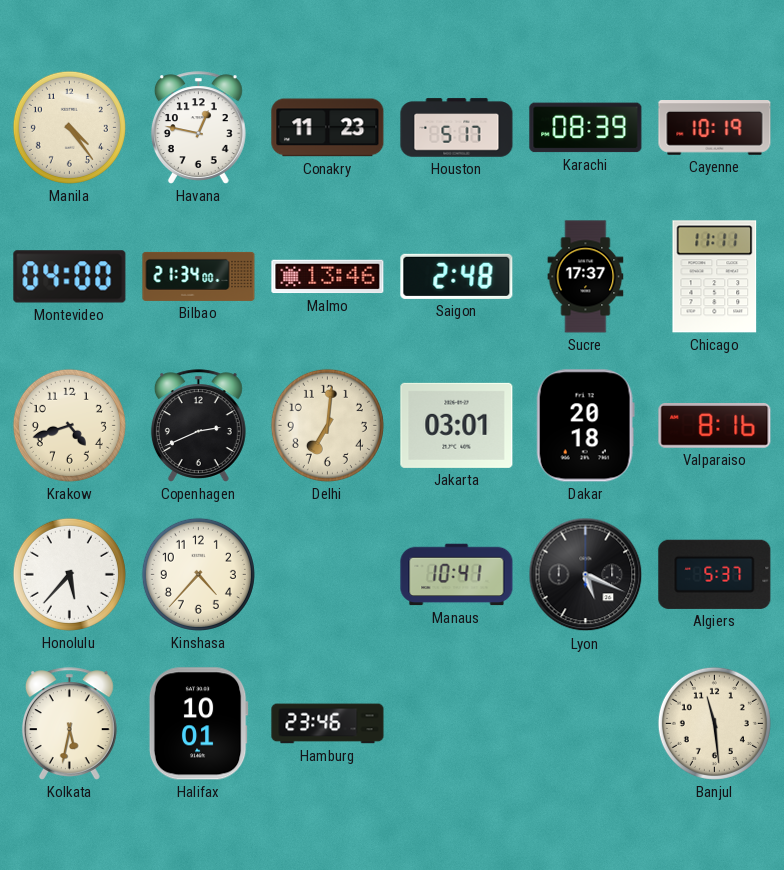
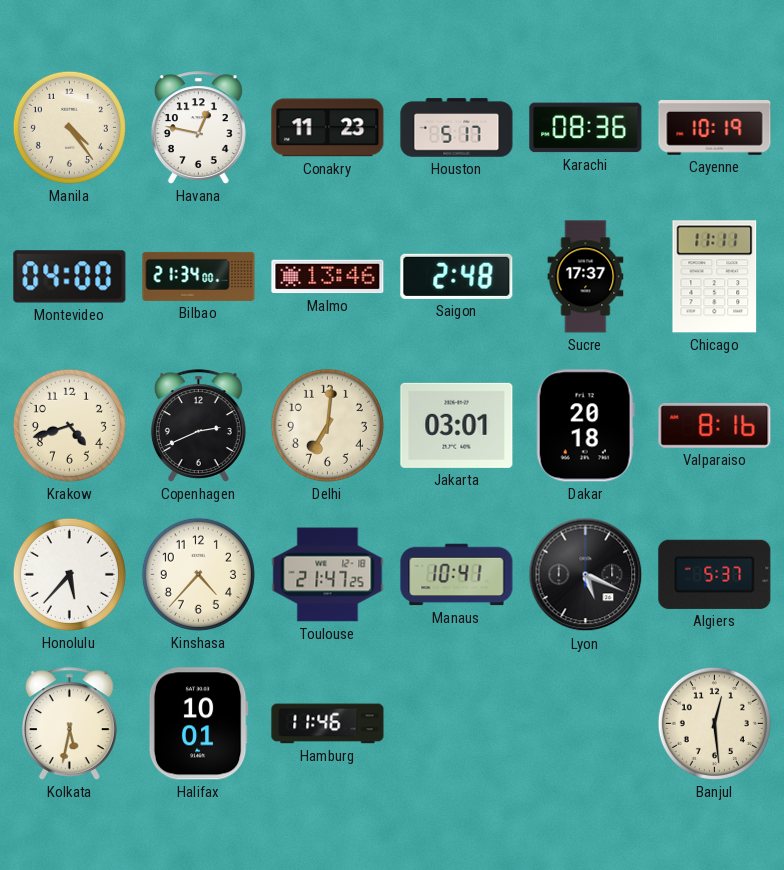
Karachi: 08:39 -> 08:36 (586, 128)
Toulouse: none -> 21:47 (328, 575)
Hamburg: 23:46 -> 11:46 (328, 724)
Banjul: 11:29 -> 12:29 (714, 723)
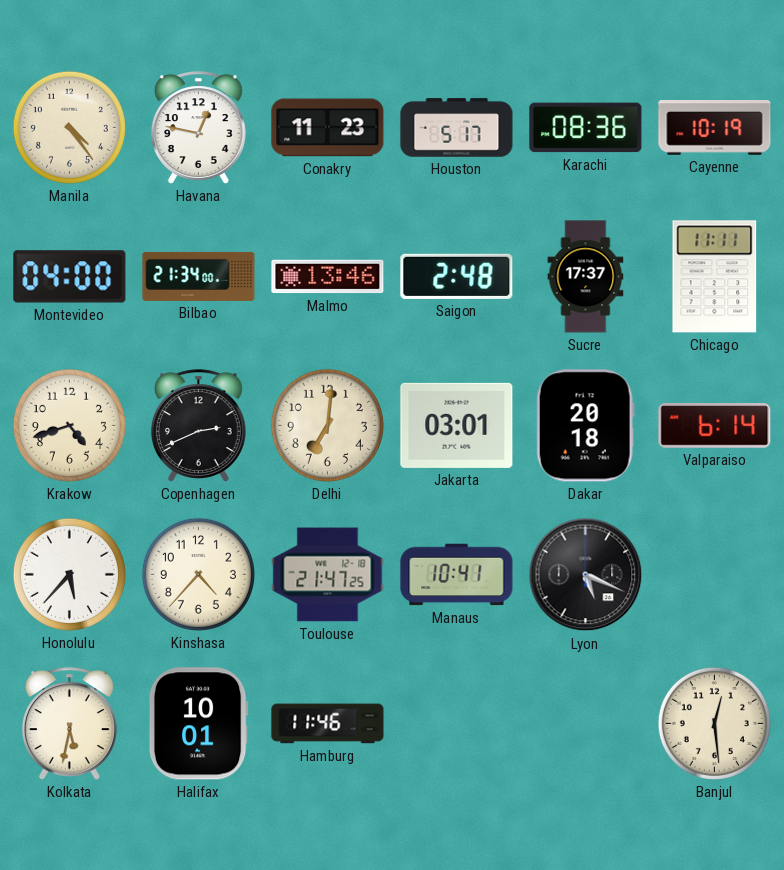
Valparaiso: 8:16 -> 6:14 (715, 426)
Algiers: 5:37 -> none (715, 574)
